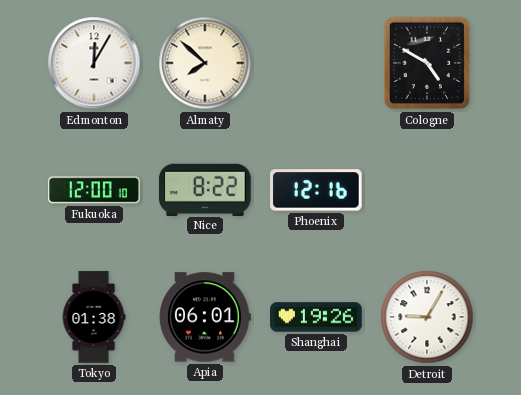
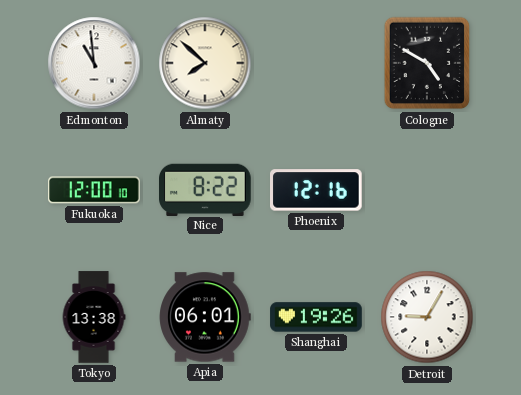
Edmonton: 12:05 -> 10:59 (94, 63)
Tokyo: 01:38 -> 13:38 (94, 317)
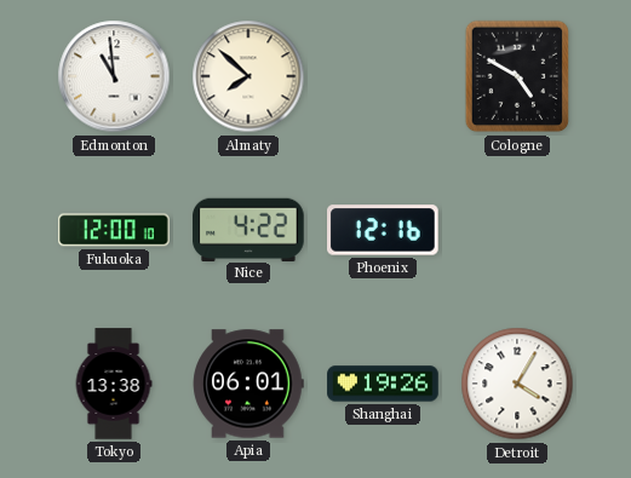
Nice: 8:22 -> 4:22 (249, 229)
Detroit: 9:05 -> 4:05 (517, 384)
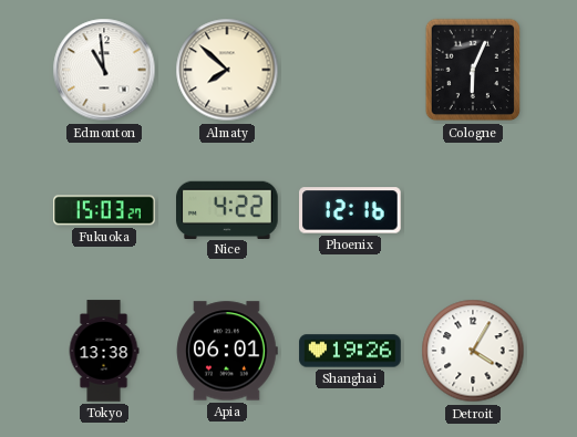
Cologne: 4:50 -> 6:04 (473, 70)
Fukuoka: 12:00 -> 15:03 (104, 210)
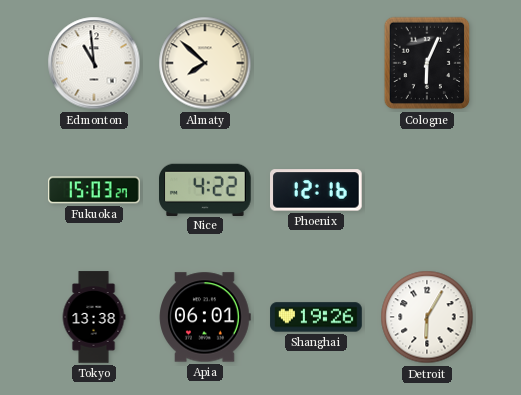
Detroit: 4:05 -> 6:05 (427, 317)
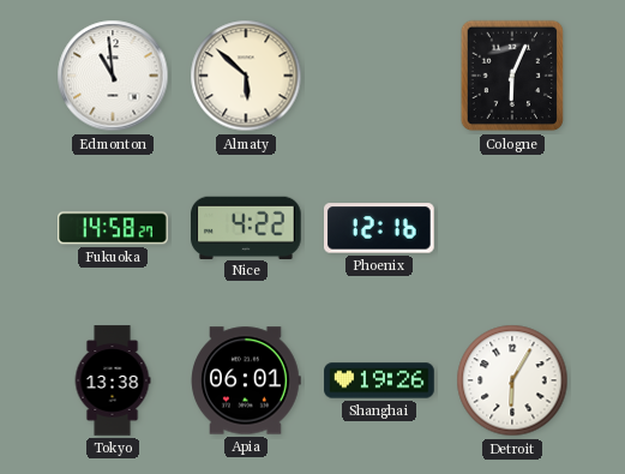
Almaty: 7:52 -> 5:52 (246, 76)
Fukuoka: 15:03 -> 14:58 (113, 228)
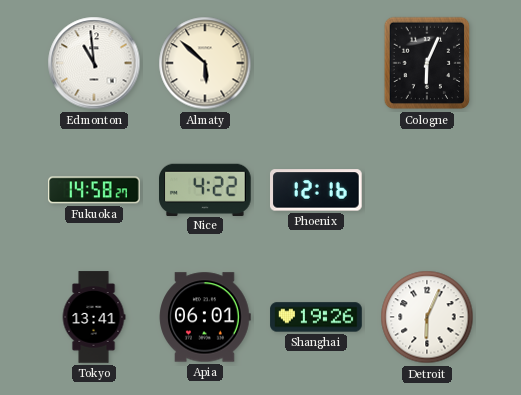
Tokyo: 13:38 -> 13:41 (94, 317)
Detroit: 6:05 -> 6:04 (427, 317)
